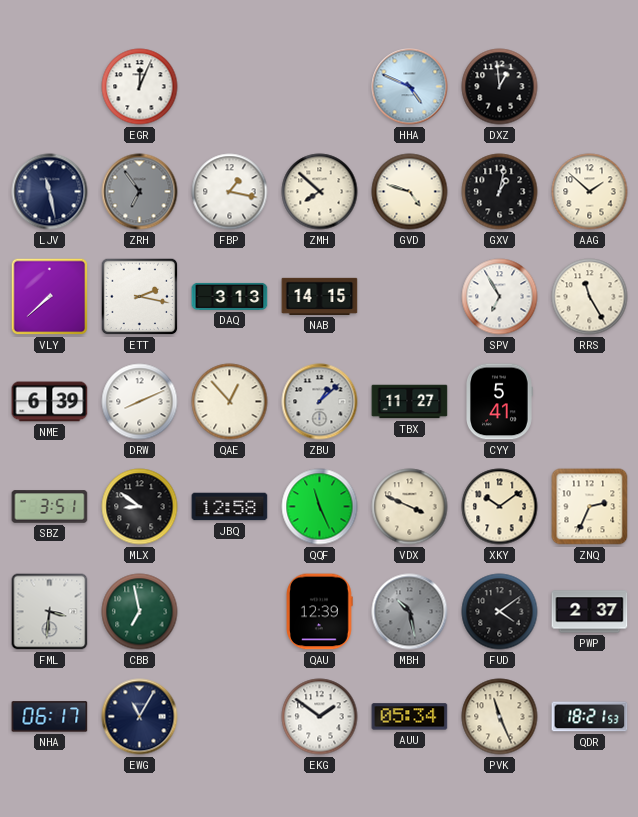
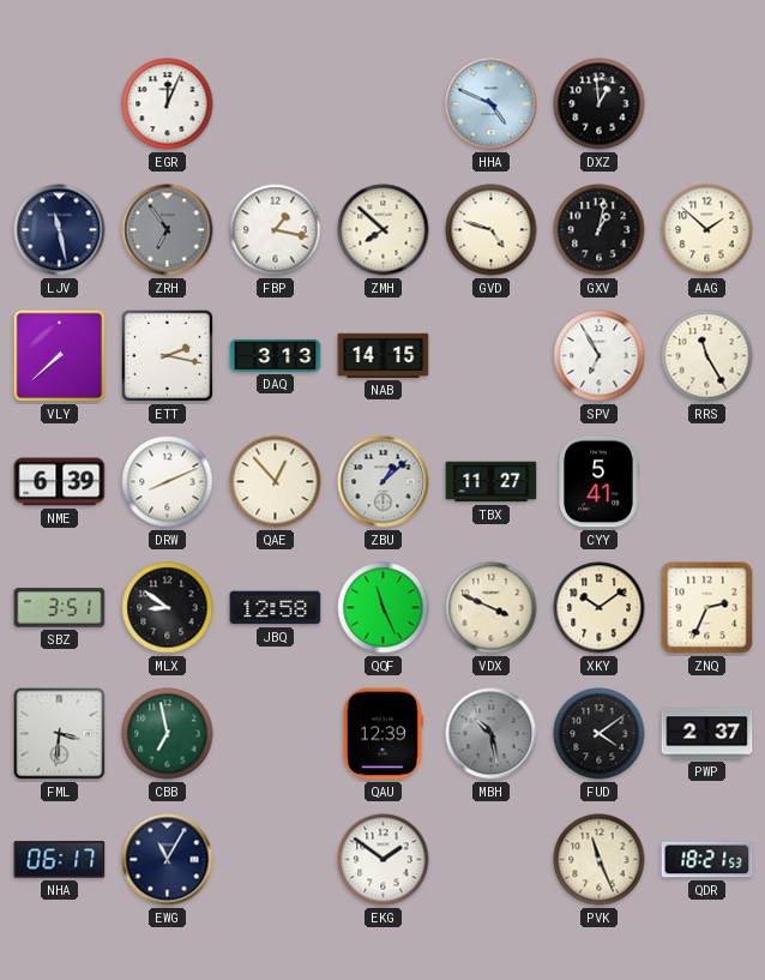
AUU: 05:34 -> none (410, 717)
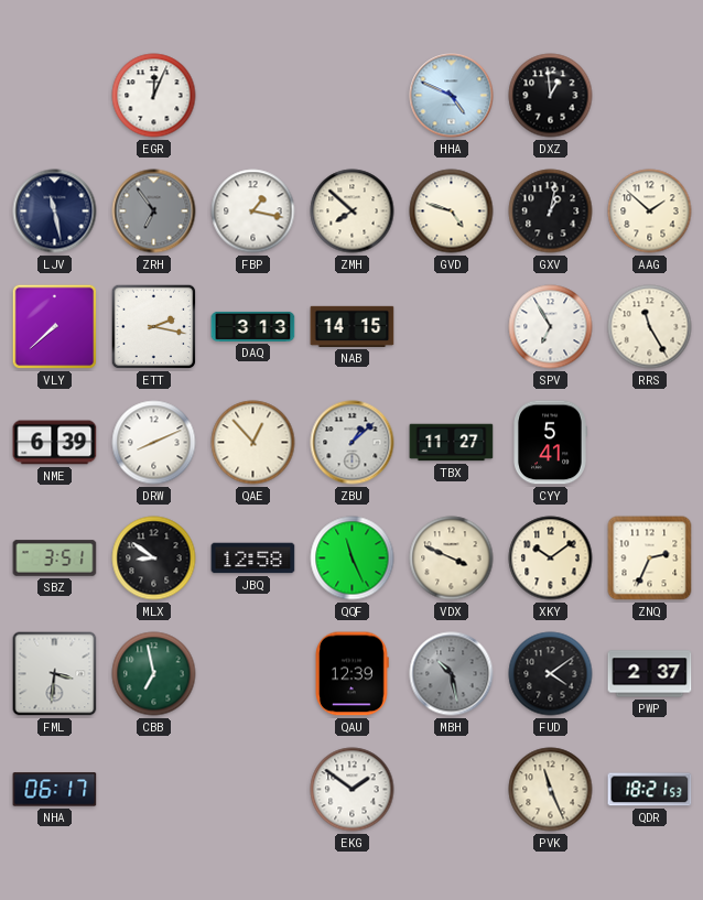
EWG: 11:05 -> none (168, 860)
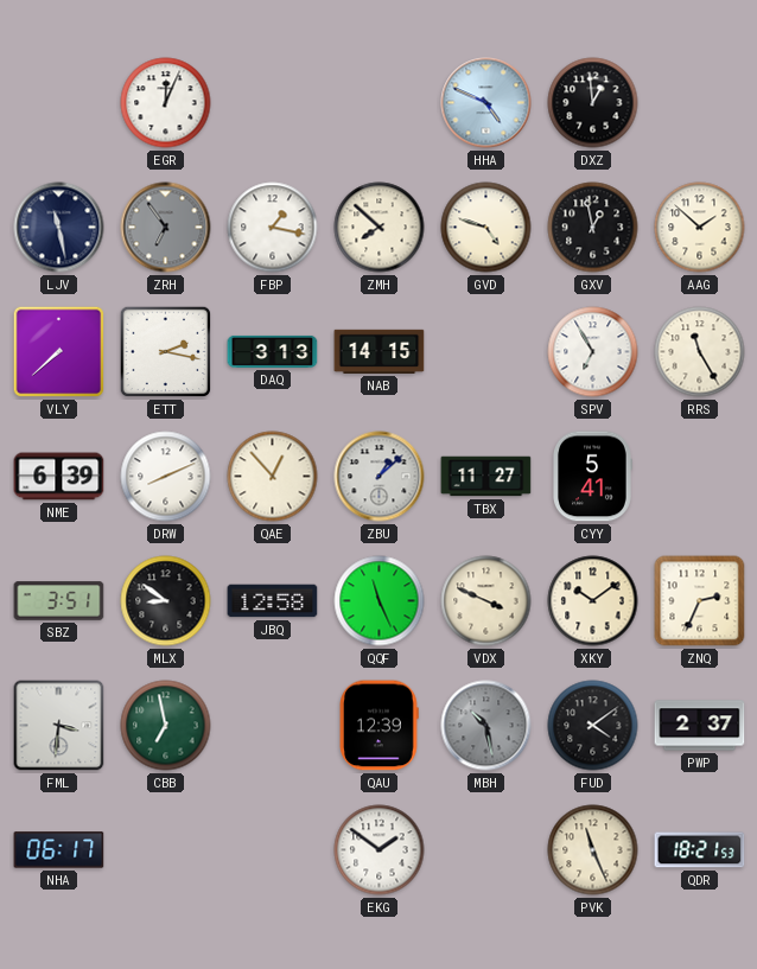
GXV: 1:02 -> 12:58 (593, 228)
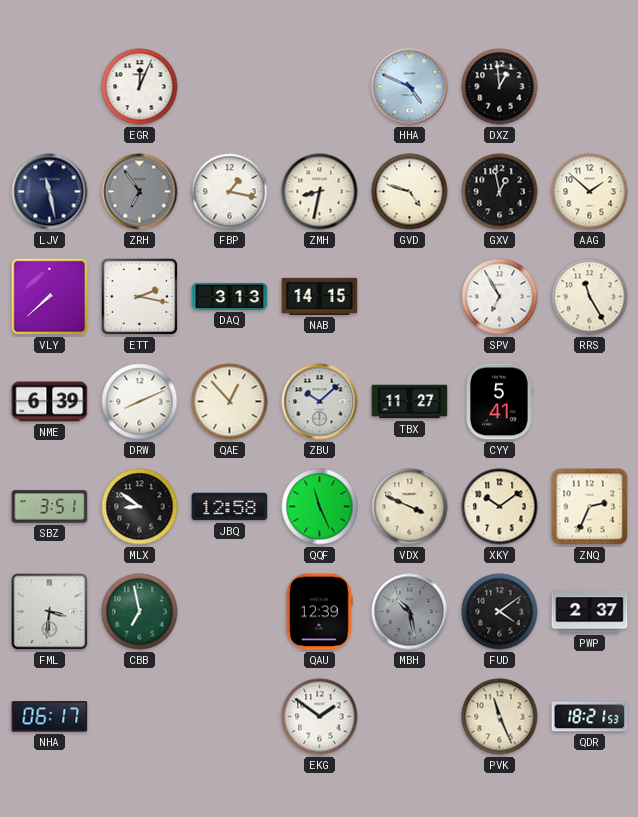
ZMH: 7:52 -> 8:32 (320, 192)
ZBU: 1:08 -> 10:08 (320, 402)
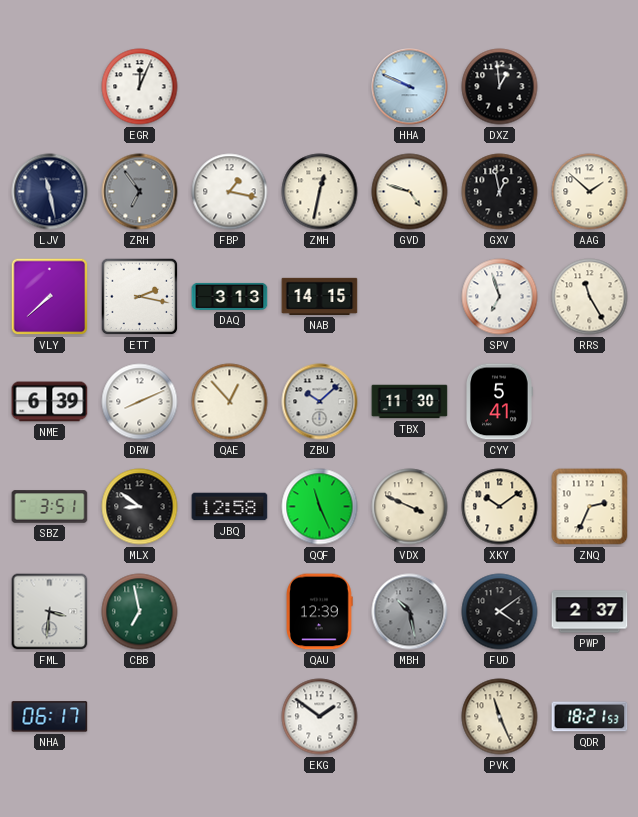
HHA: 4:49 -> 9:49 (410, 87)
ZMH: 8:32 -> 12:32 (320, 192)
SPV: 6:55 -> 6:57 (500, 297)
TBX: 11:27 -> 11:30 (410, 402)
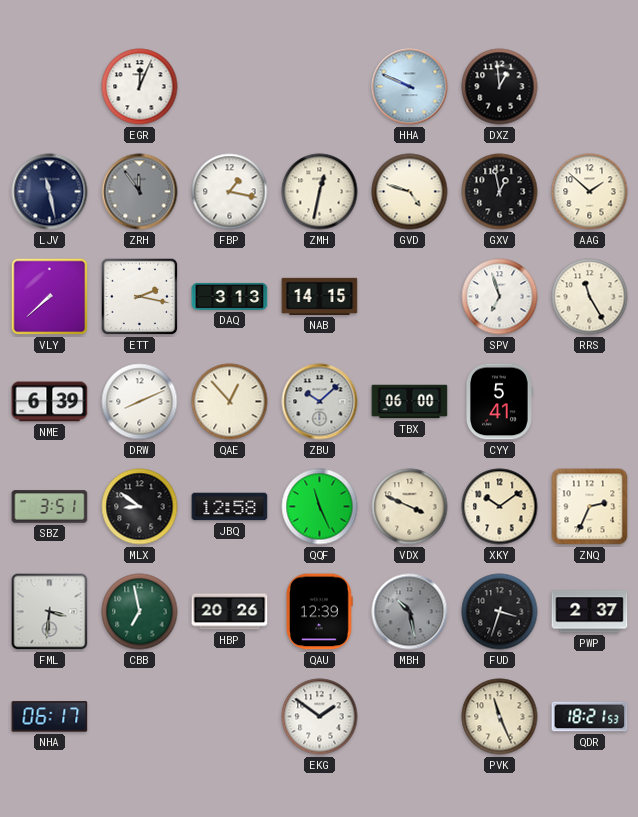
ZRH: 6:54 -> 11:54 (140, 192)
TBX: 11:30 -> 06:00 (410, 402)
HBP: none -> 20:26 (230, 612)
FUD: 4:09 -> 3:33 (500, 612)
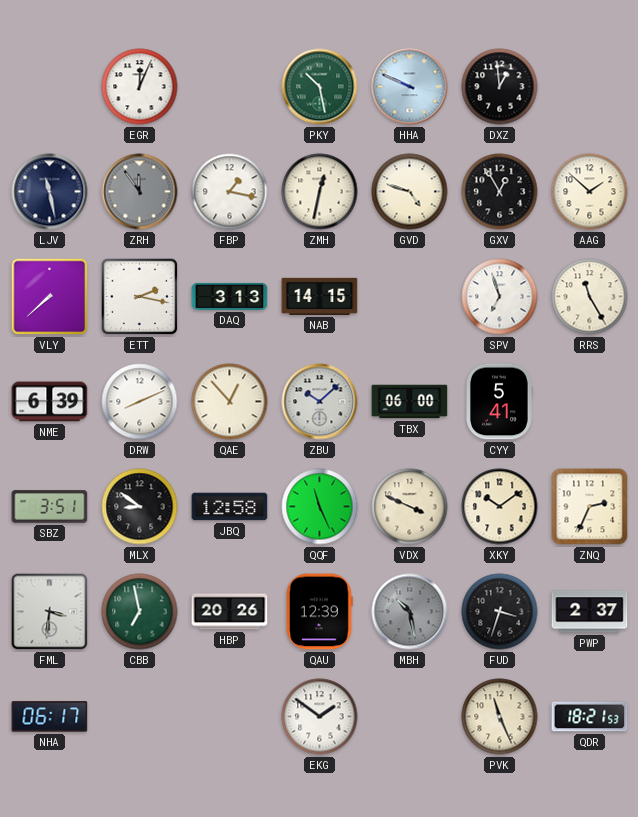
PKY: none -> 10:28 (320, 87)
GXV: 12:58 -> 12:55 (500, 192)
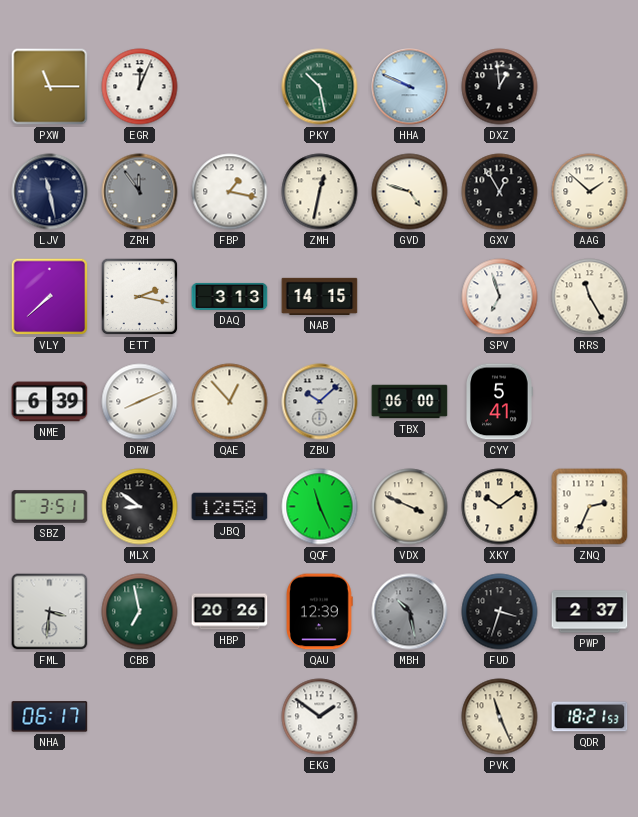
PXW: none -> 11:15 (50, 87)
